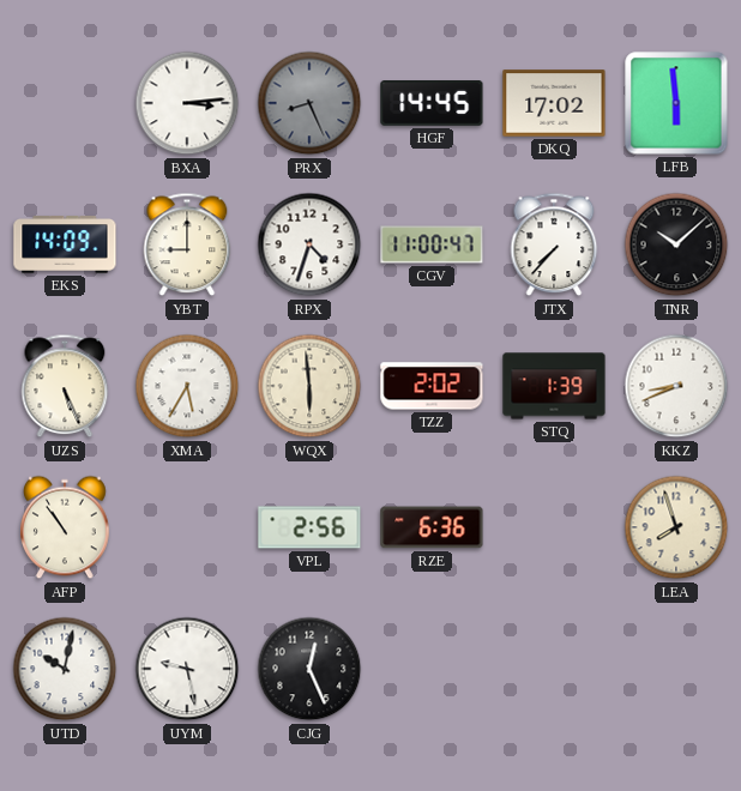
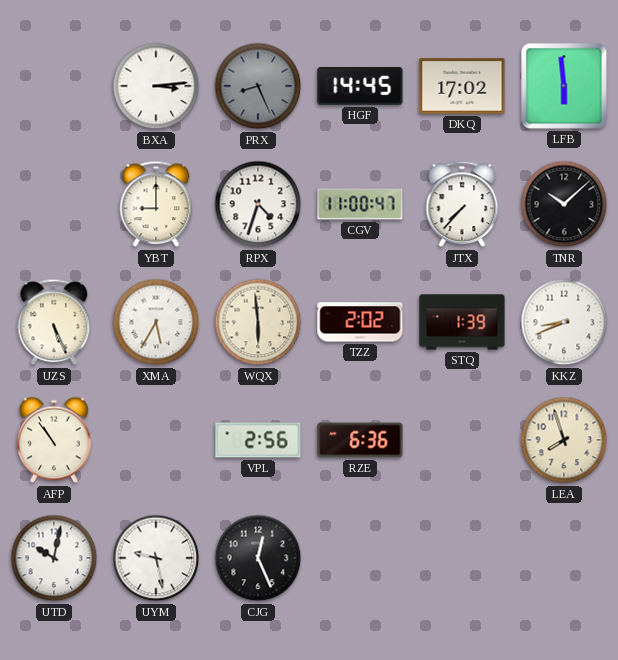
EKS: 14:09 -> none (65, 244)
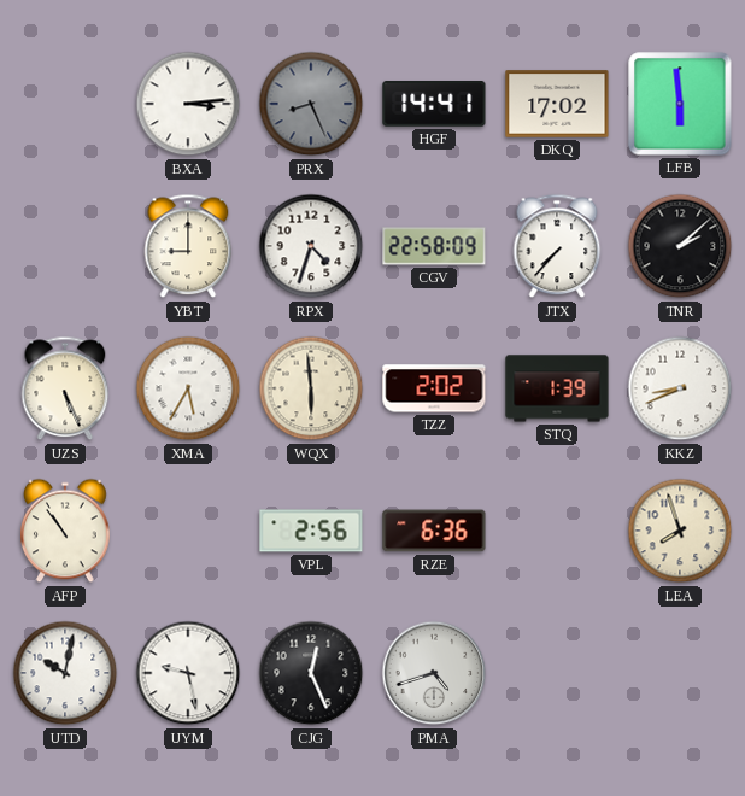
HGF: 14:45 -> 14:41 (434, 105)
CGV: 11:00 -> 22:58 (434, 246)
TNR: 10:08 -> 2:08 (680, 246)
PMA: none -> 4:42 (434, 673)
